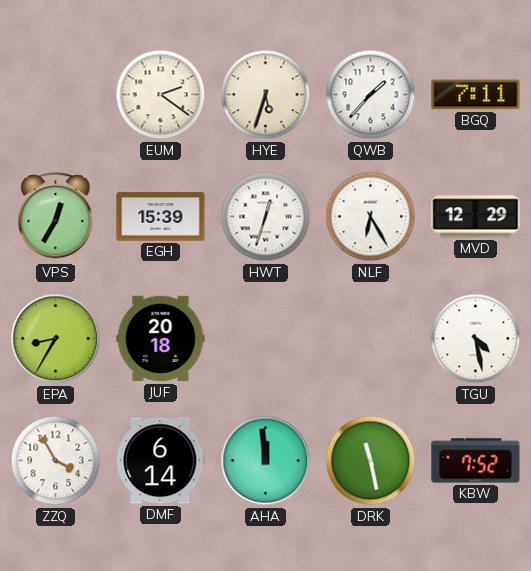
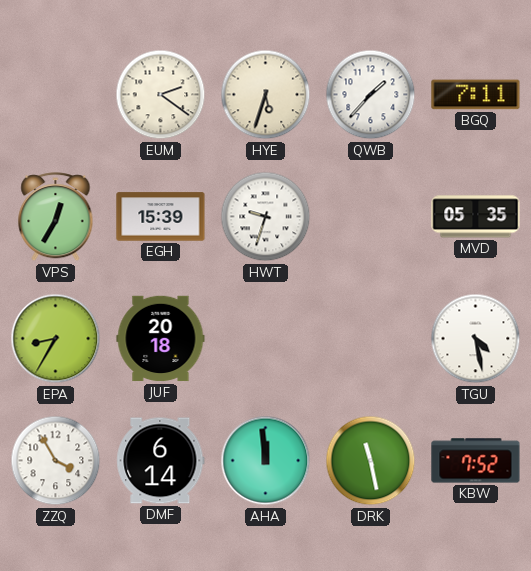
HWT: 12:33 -> 9:33 (266, 217)
NLF: 6:25 -> none (371, 217)
MVD: 12:29 -> 05:35 (476, 217)
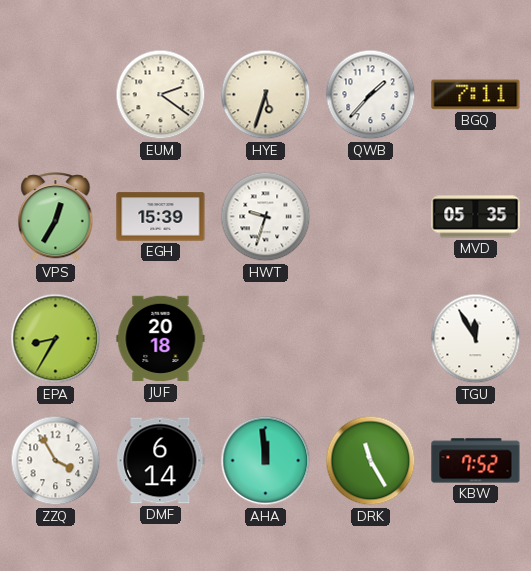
TGU: 4:28 -> 11:55 (476, 339)
DRK: 11:28 -> 11:25 (371, 461)
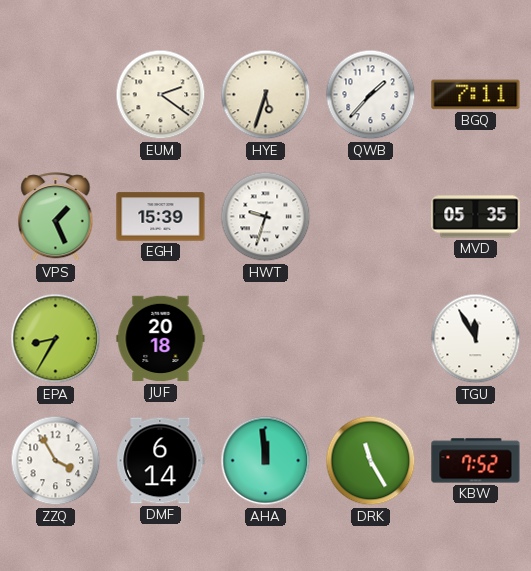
VPS: 12:35 -> 1:26 (56, 217)
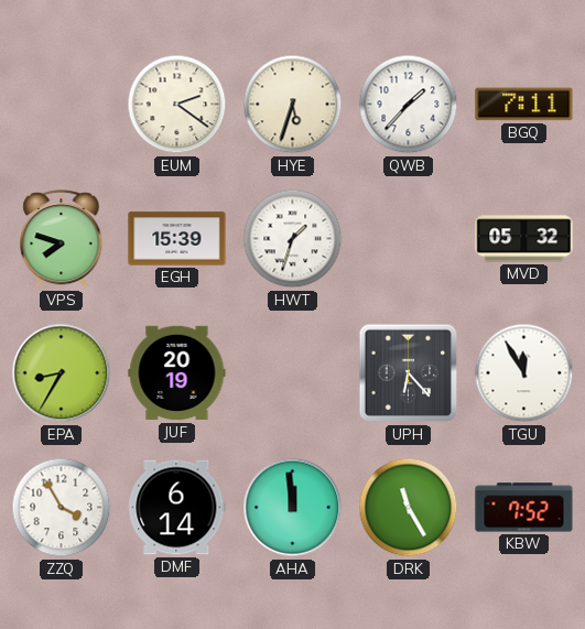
VPS: 1:26 -> 7:48 (62, 239)
HWT: 9:33 -> 1:33 (293, 239)
MVD: 05:35 -> 05:32 (524, 239)
JUF: 20:18 -> 20:19 (177, 373)
UPH: none -> 6:23 (409, 373)
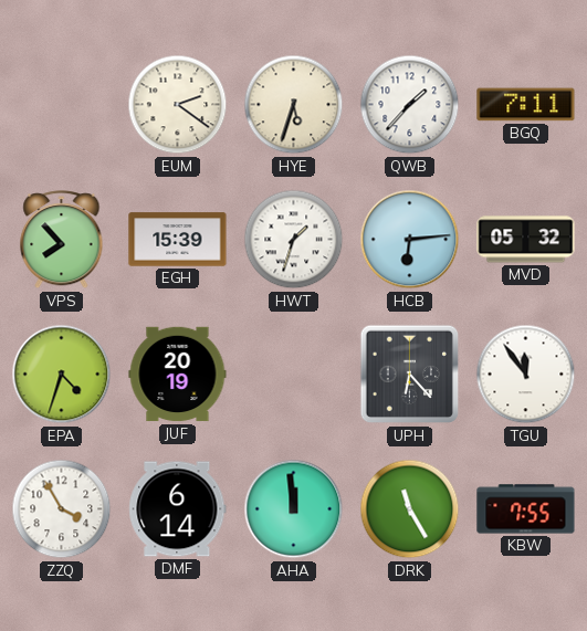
VPS: 7:48 -> 7:53 (62, 240)
HCB: none -> 6:14 (410, 240)
EPA: 8:35 -> 4:33 (62, 375)
TGU: 11:55 -> 11:54 (526, 375)
KBW: 7:52 -> 7:55 (526, 509)
